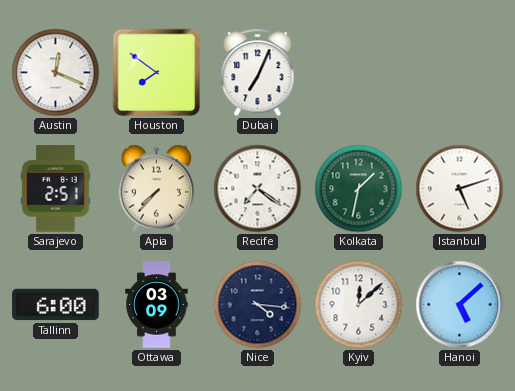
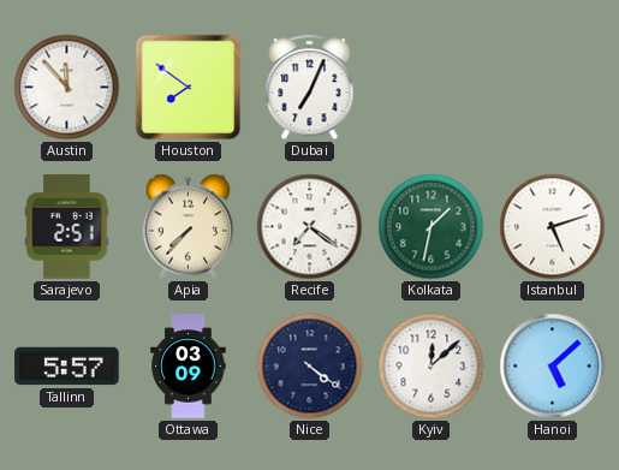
Austin: 12:19 -> 11:53 (67, 88)
Tallinn: 6:00 -> 5:57 (67, 367)
Nice: 4:16 -> 4:21 (310, 367)
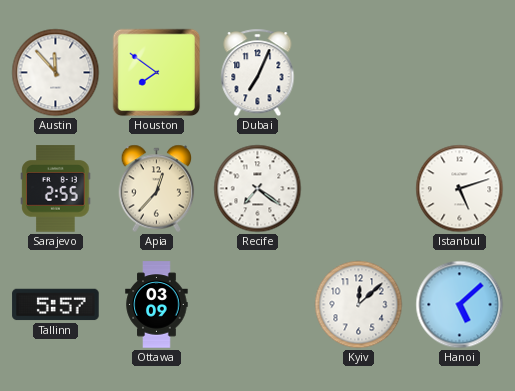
Sarajevo: 2:51 -> 2:55 (56, 189)
Apia: 7:37 -> 12:37 (157, 189)
Kolkata: 1:32 -> none (431, 227)
Nice: 4:21 -> none (310, 367)
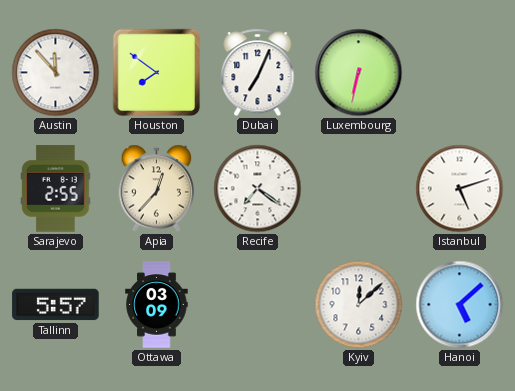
Luxembourg: none -> 6:32 (359, 73)
